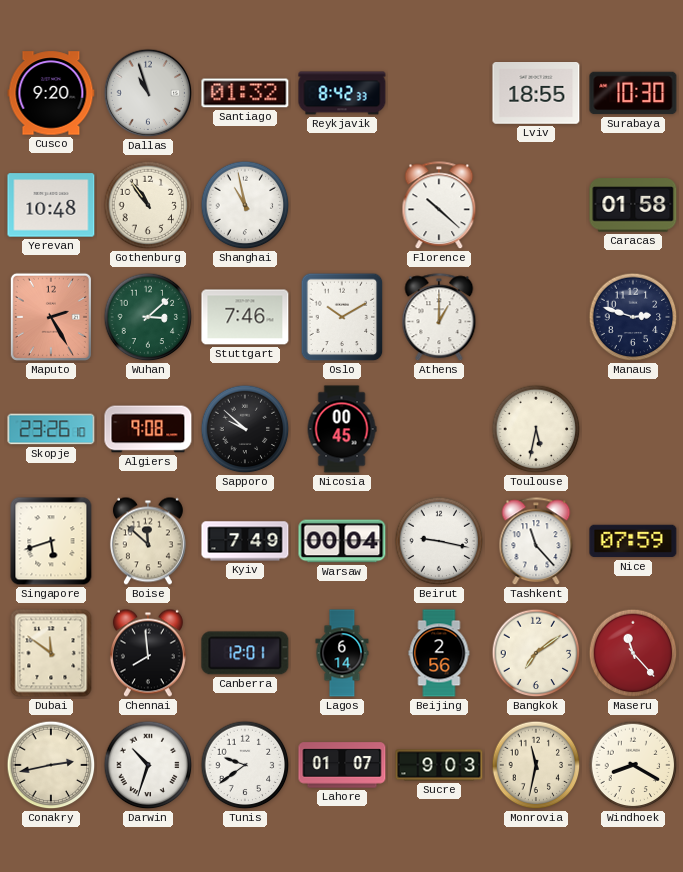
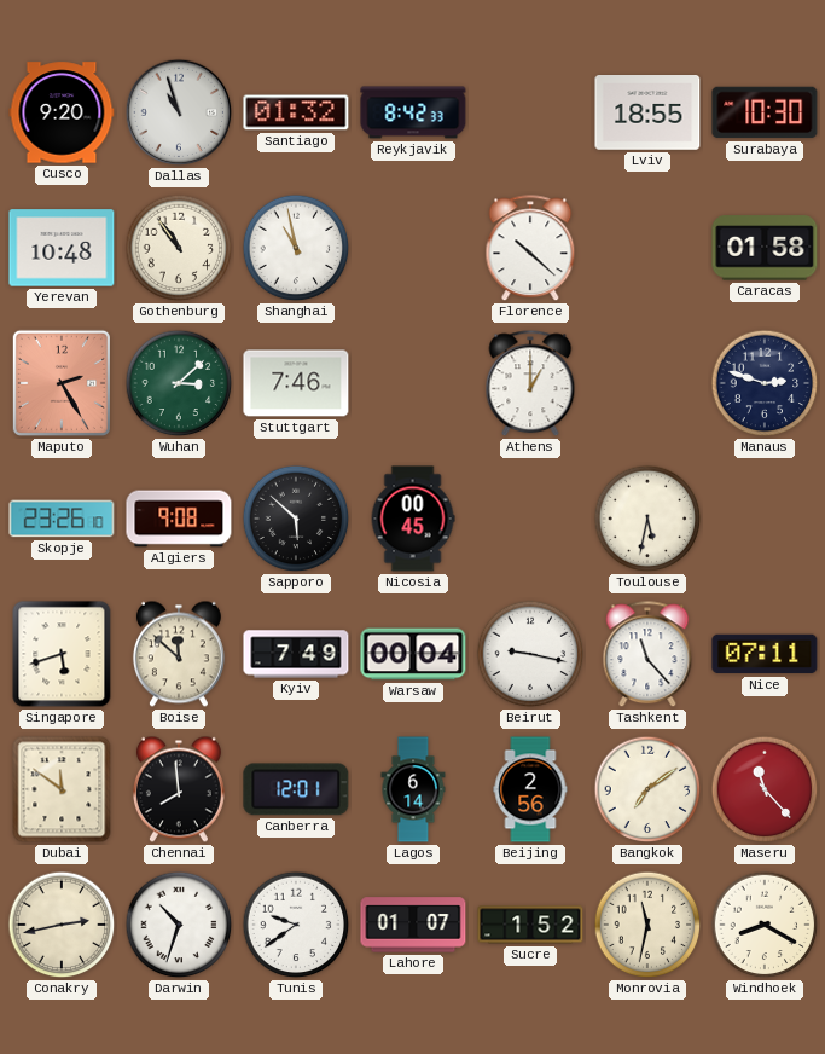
Oslo: 10:10 -> none (342, 317)
Sapporo: 9:52 -> 5:52 (296, 519)
Nice: 07:59 -> 07:11 (765, 654)
Sucre: 9:03 -> 1:52 (530, 925)
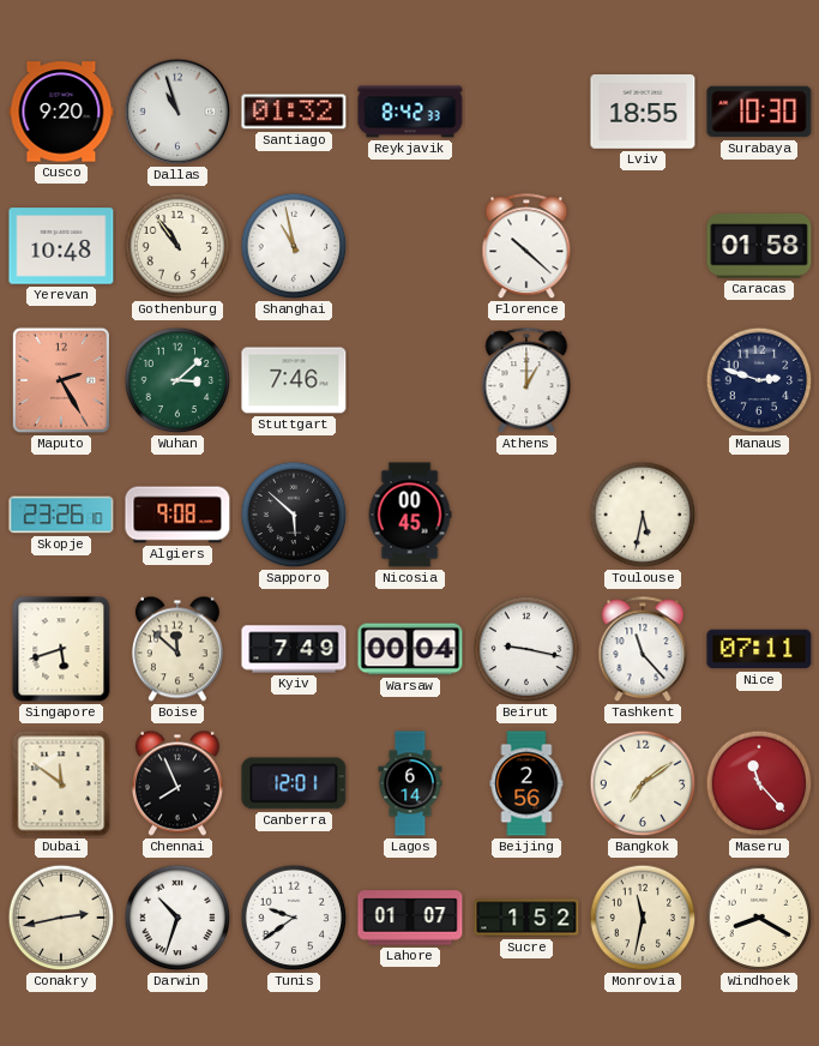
Chennai: 7:59 -> 7:56 (177, 783)
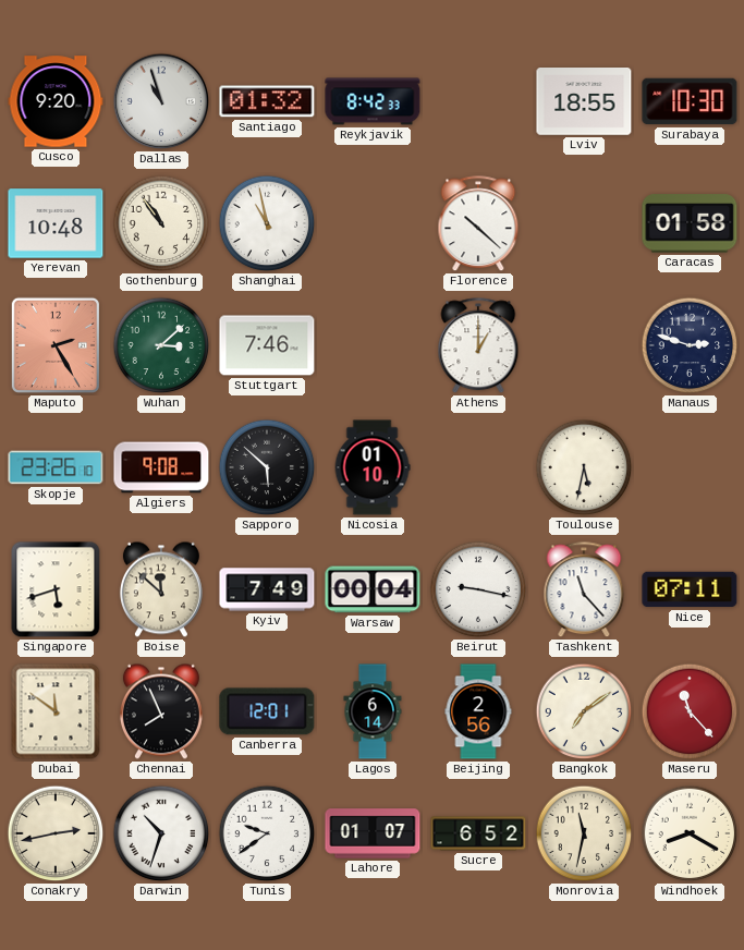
Nicosia: 00:45 -> 01:10 (373, 467)
Sucre: 1:52 -> 6:52 (478, 833)
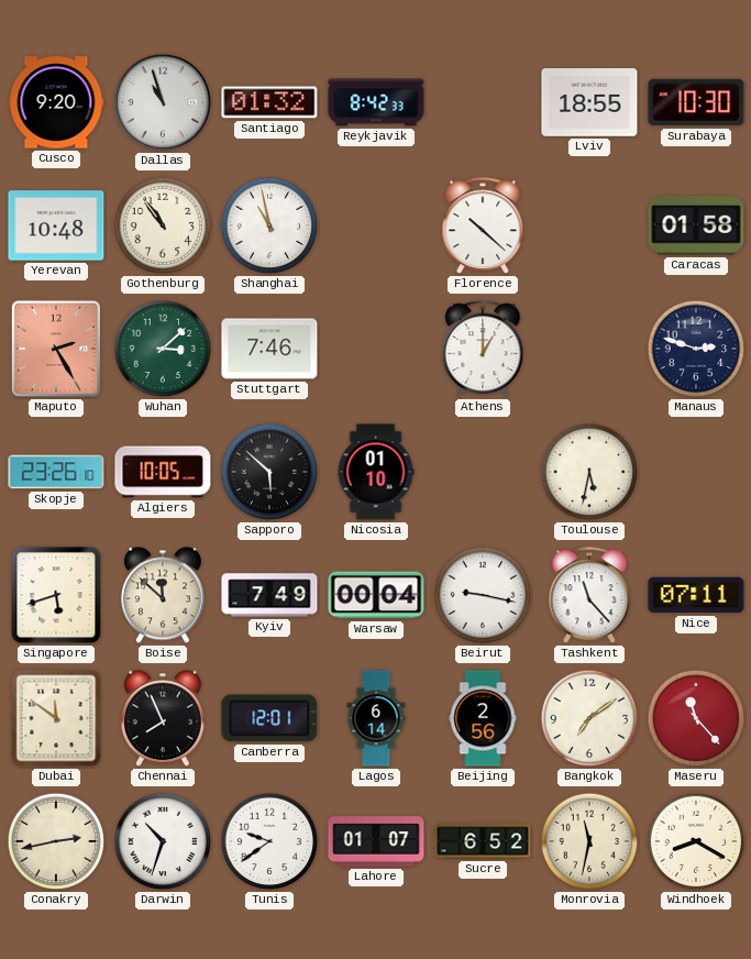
Algiers: 9:08 -> 10:05 (163, 472)
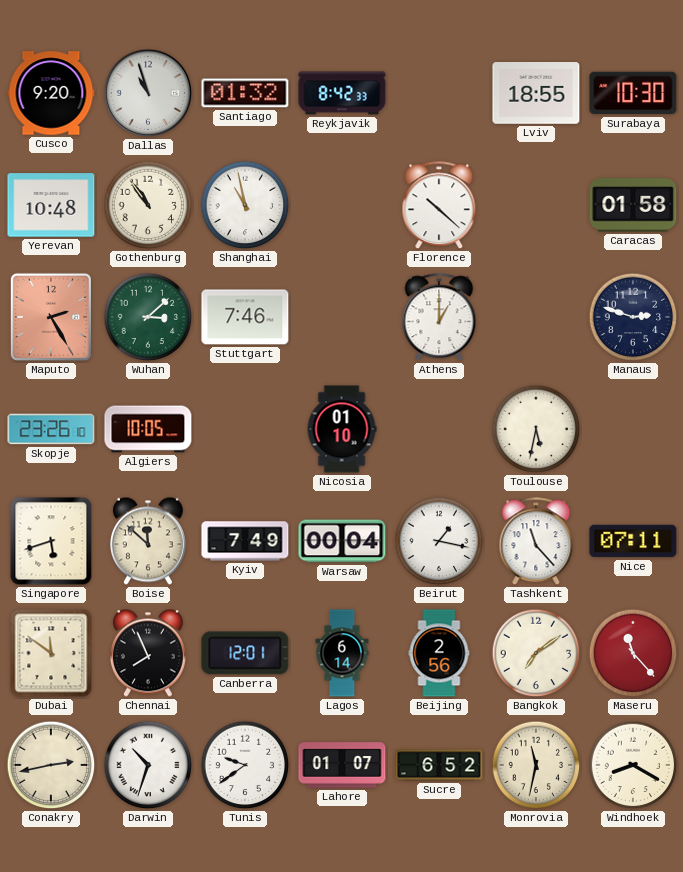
Sapporo: 5:52 -> none (269, 472)
Beirut: 9:17 -> 1:17 (439, 541)
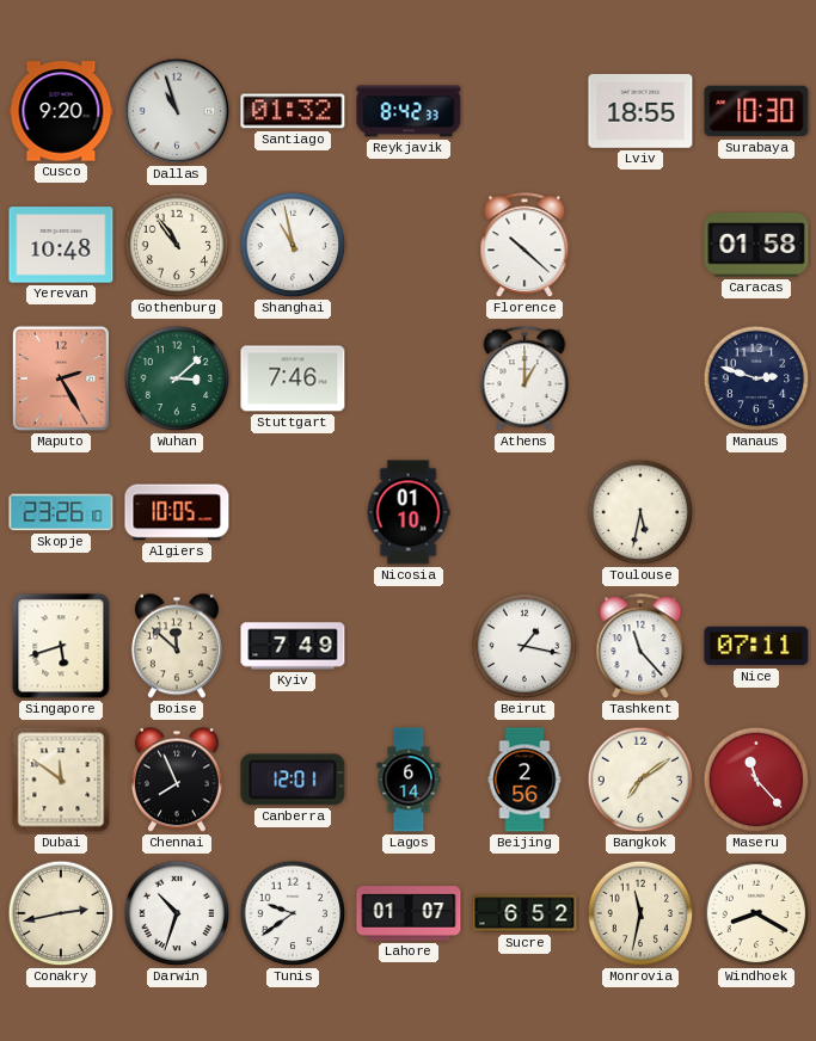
Warsaw: 00:04 -> none (342, 541)
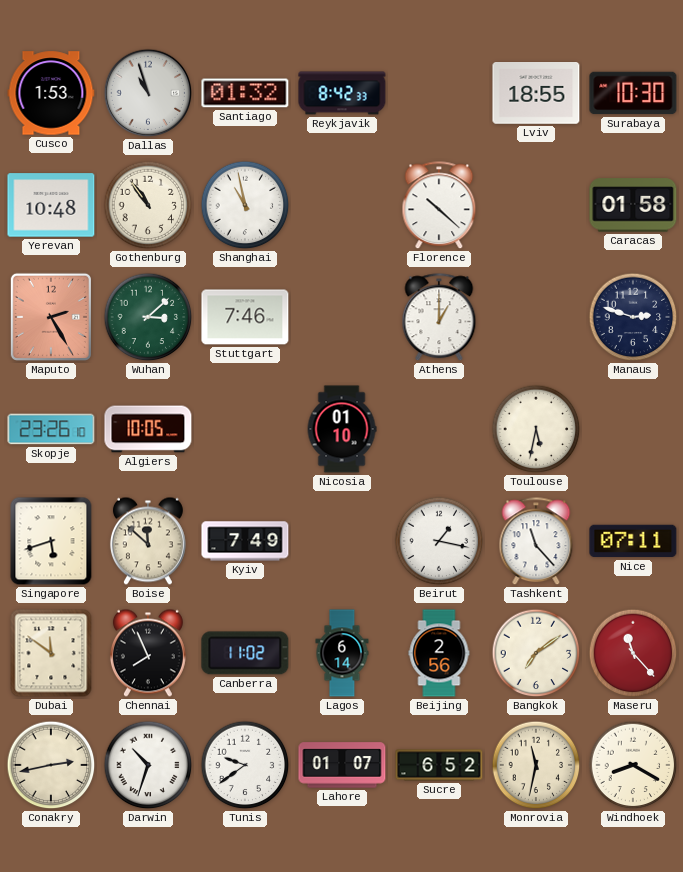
Cusco: 9:20 -> 1:53 (51, 93)
Canberra: 12:01 -> 11:02 (245, 653)
